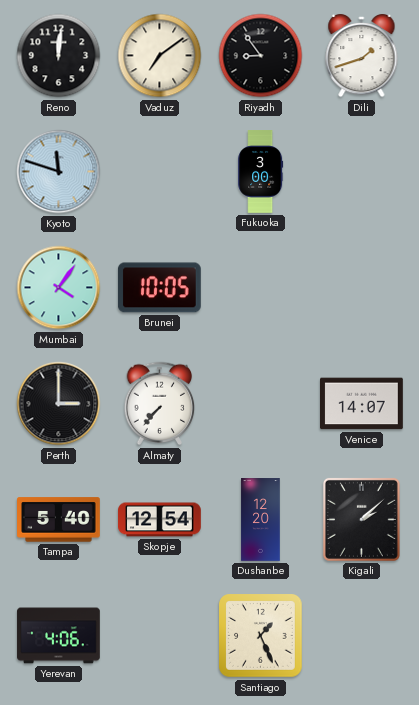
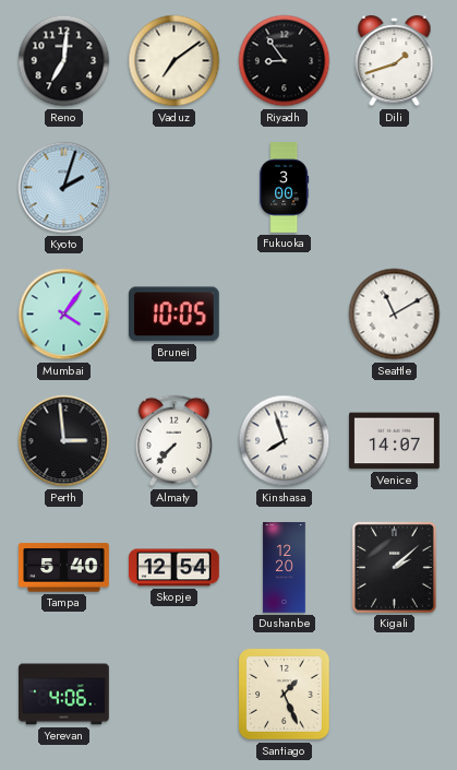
Reno: 12:01 -> 7:01 (64, 61)
Kyoto: 11:48 -> 2:03 (64, 188)
Seattle: none -> 11:10 (395, 315)
Perth: 3:00 -> 2:59 (64, 441)
Kinshasa: none -> 7:57 (285, 441)
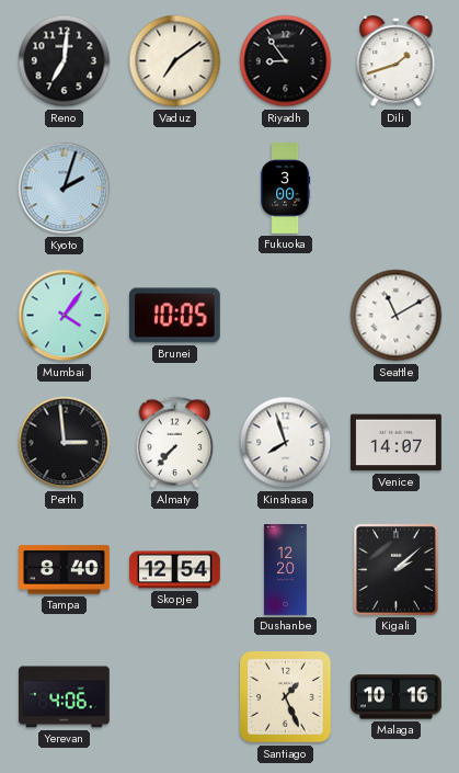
Tampa: 5:40 -> 8:40 (65, 570)
Malaga: none -> 10:16 (397, 697)
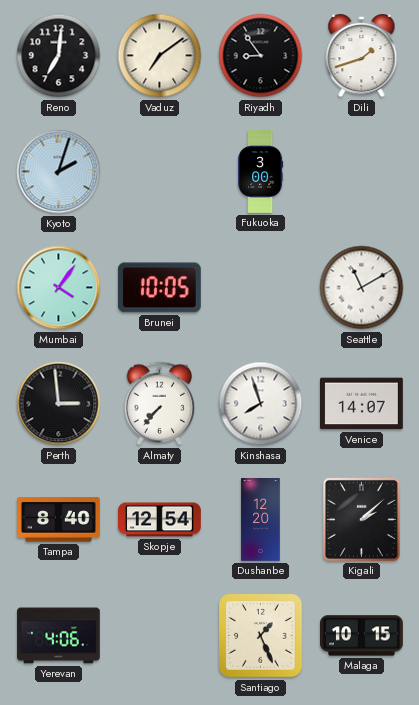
Malaga: 10:16 -> 10:15 (362, 636)
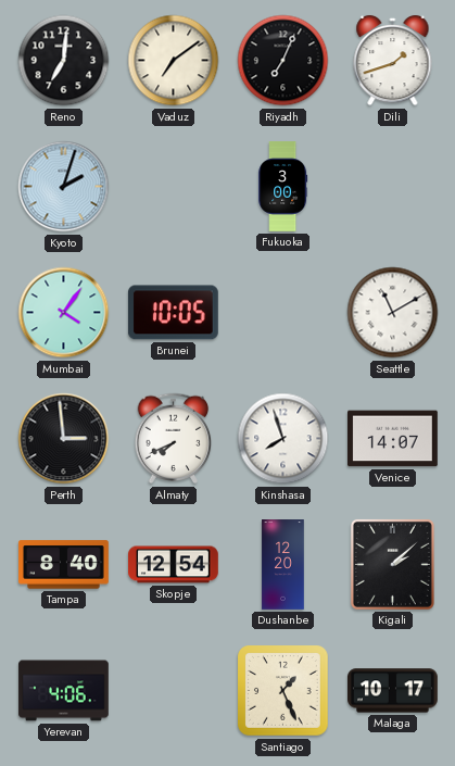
Riyadh: 8:54 -> 7:04 (283, 61)
Almaty: 7:37 -> 7:41 (174, 439)
Malaga: 10:15 -> 10:17 (393, 691)
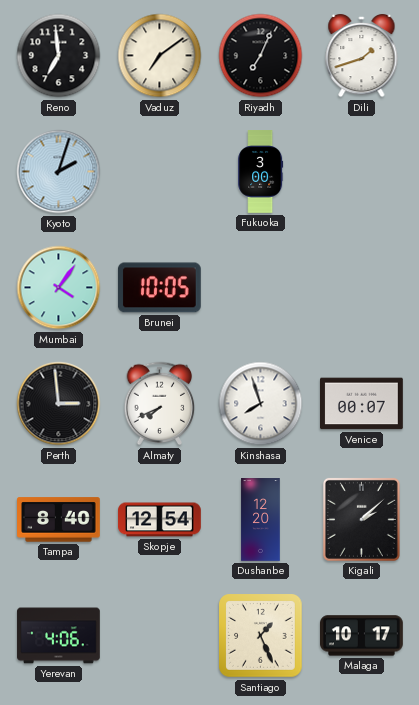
Reno: 7:01 -> 6:59 (59, 56)
Seattle: 11:10 -> none (393, 313)
Venice: 14:07 -> 00:07 (362, 404)
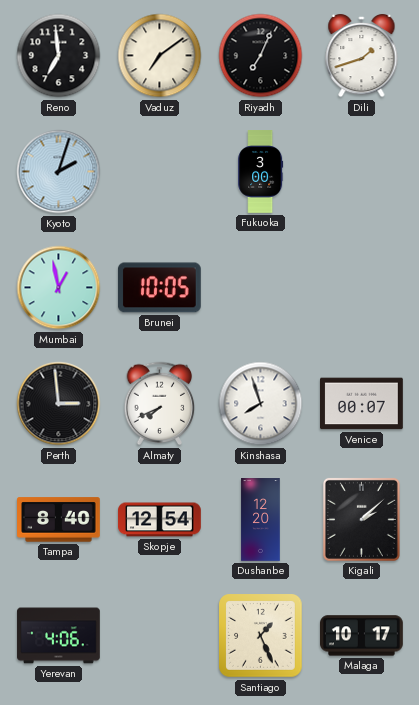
Mumbai: 4:06 -> 12:58 (59, 288)
